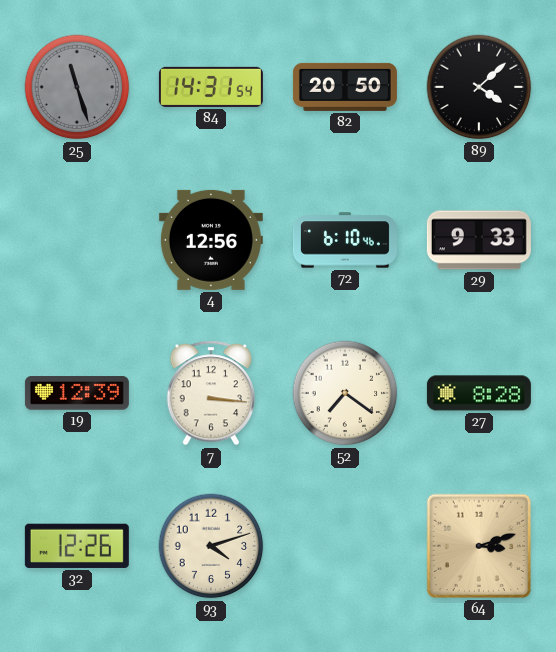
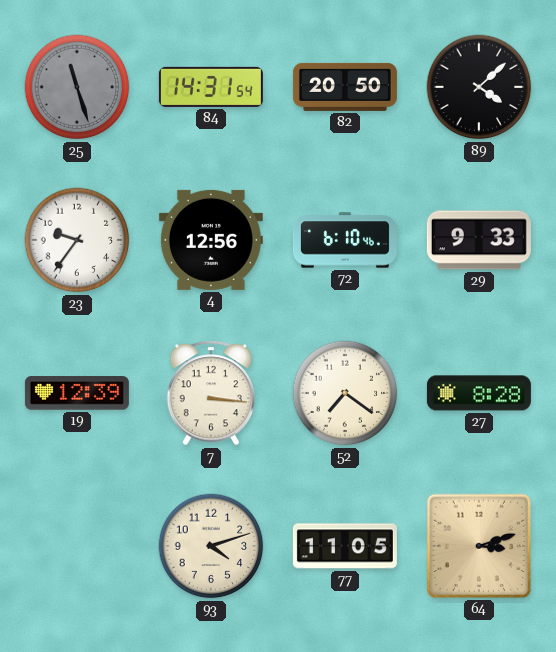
23: none -> 9:36 (77, 240)
32: 12:26 -> none (77, 546)
77: none -> 11:05 (345, 546)
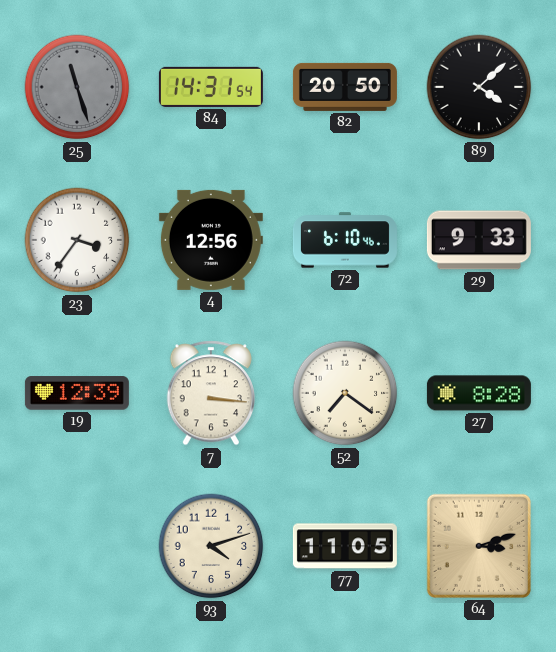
23: 9:36 -> 3:36 (77, 240)
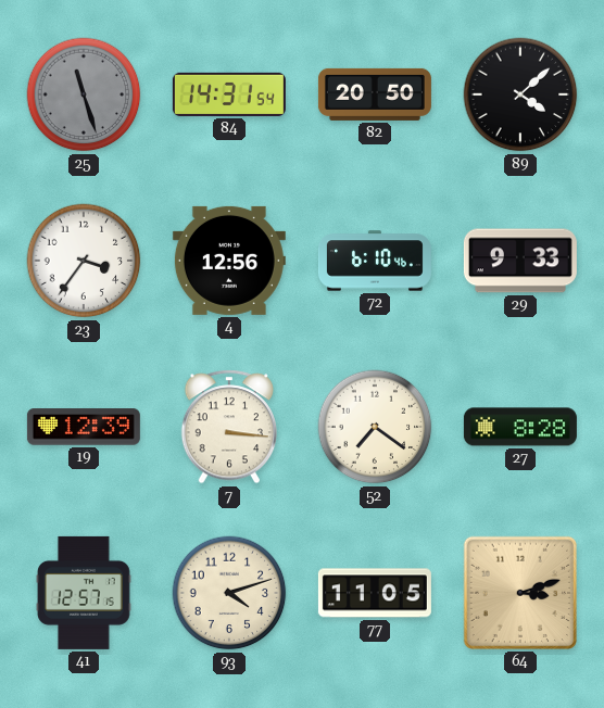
41: none -> 12:57 (84, 593)
